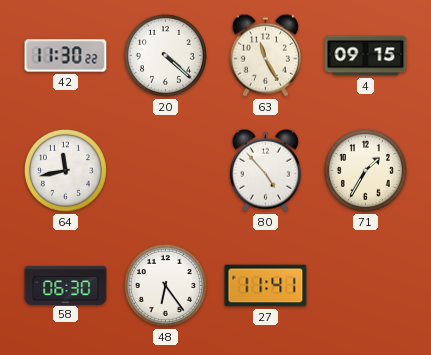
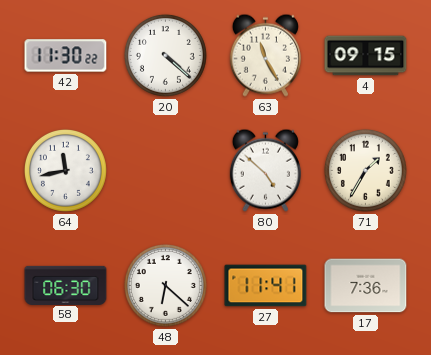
80: 4:53 -> 4:52 (265, 170)
48: 6:24 -> 6:22 (165, 285)
17: none -> 7:36 (366, 286)
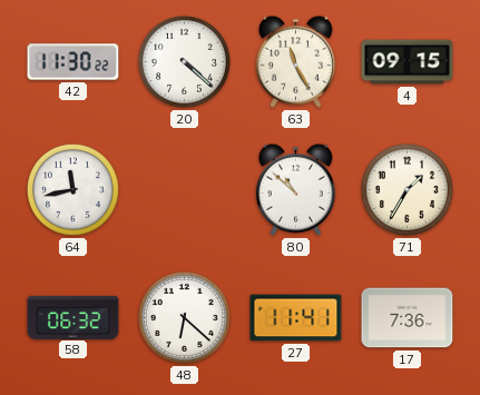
80: 4:52 -> 10:52 (295, 189)
58: 06:30 -> 06:32 (74, 317)
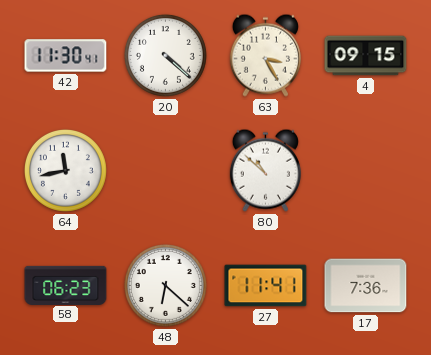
42: 11:30:22 -> 11:30:41 (66, 56)
63: 11:25 -> 3:25 (265, 55)
71: 1:35 -> none (406, 189)
58: 06:32 -> 06:23 (66, 285)
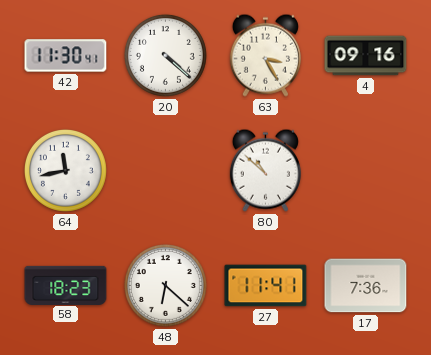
4: 09:15 -> 09:16 (366, 56)
58: 06:23 -> 18:23 (66, 285)
